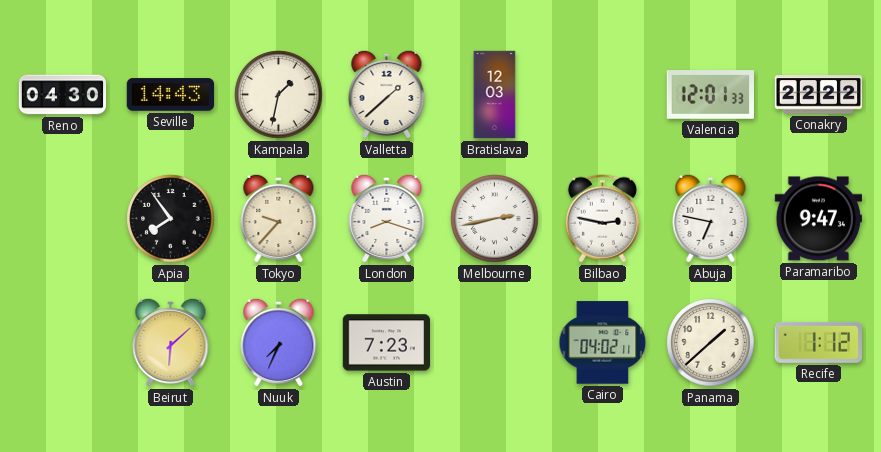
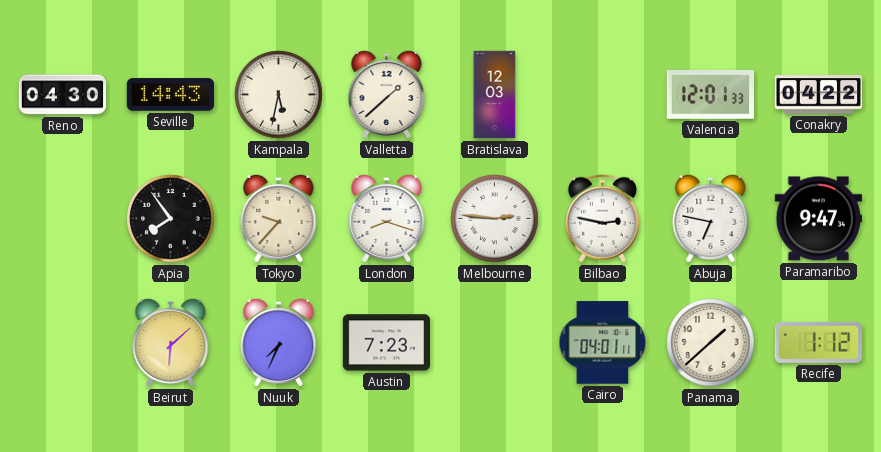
Kampala: 1:32 -> 5:32 (279, 95)
Conakry: 22:22 -> 04:22 (819, 95)
Melbourne: 2:43 -> 2:46 (495, 219)
Cairo: 04:02 -> 04:01 (603, 343)
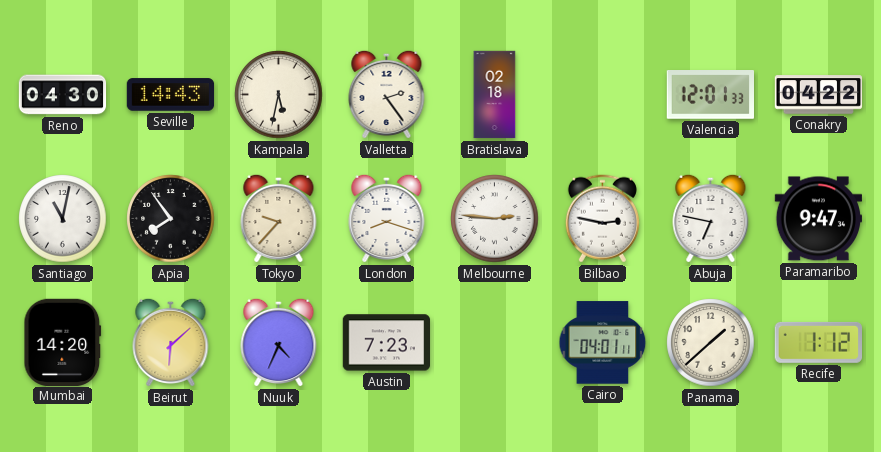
Valletta: 1:38 -> 2:24 (387, 94)
Bratislava: 12:03 -> 02:18 (495, 95)
Santiago: none -> 11:02 (63, 219)
Mumbai: none -> 14:20 (63, 342)
Nuuk: 7:34 -> 4:34 (279, 342)
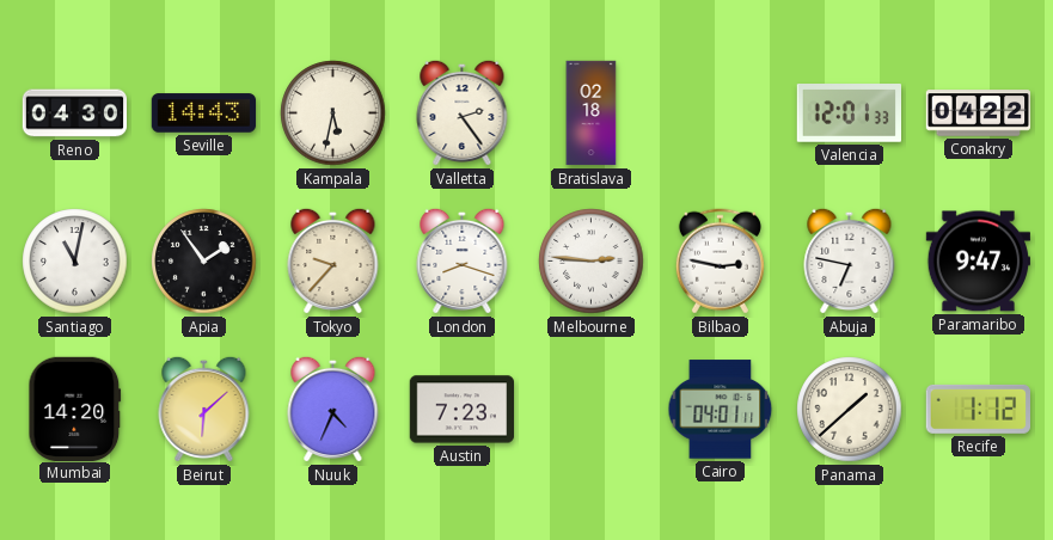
Apia: 7:54 -> 1:54 (204, 262)
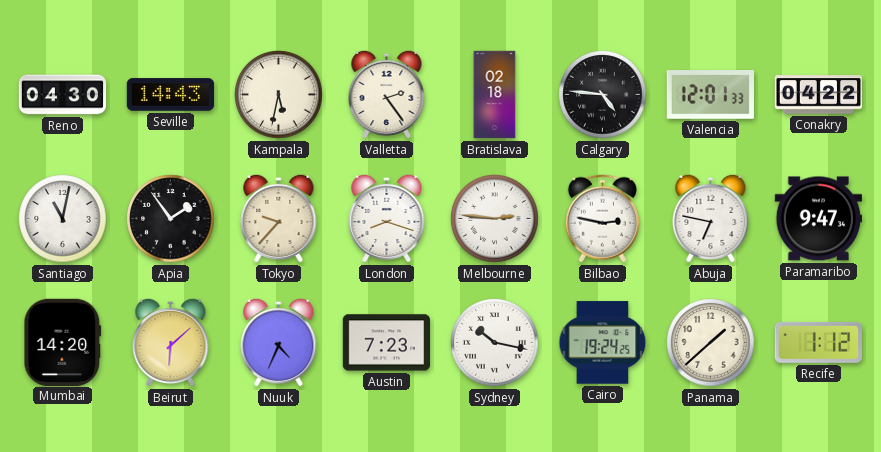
Calgary: none -> 4:46 (603, 95)
Sydney: none -> 10:17 (495, 343)
Cairo: 04:01 -> 19:24 (603, 343)
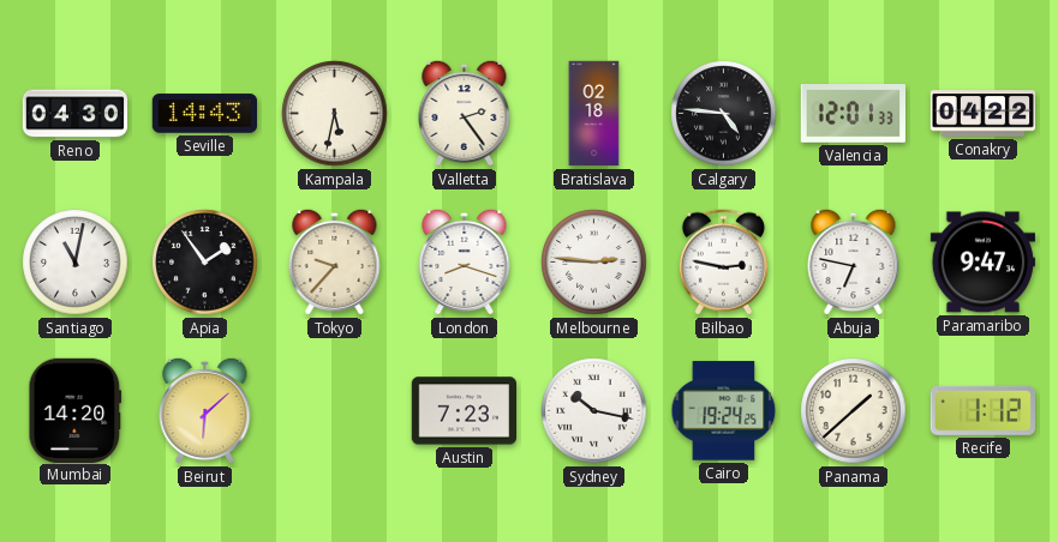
Nuuk: 4:34 -> none (279, 342)
